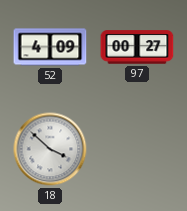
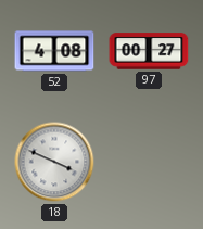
52: 4:09 -> 4:08 (54, 51)
18: 3:52 -> 3:49 (54, 162)
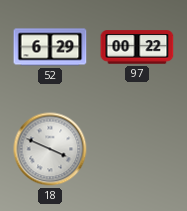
52: 4:08 -> 6:29 (50, 47)
97: 00:27 -> 00:22 (137, 47)
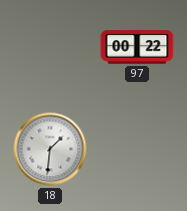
52: 6:29 -> none (50, 47)
18: 3:49 -> 1:31 (50, 149)
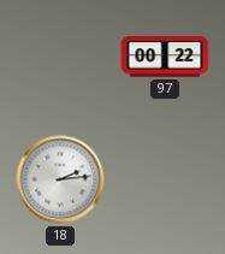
18: 1:31 -> 2:14 (60, 179)
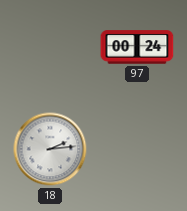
97: 00:22 -> 00:24 (137, 47)
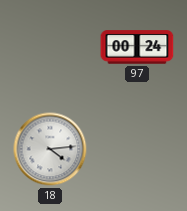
18: 2:14 -> 4:14 (50, 149)
